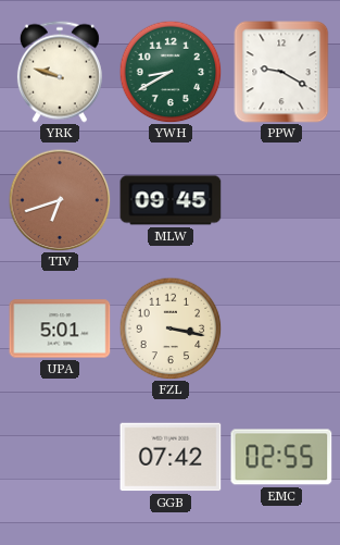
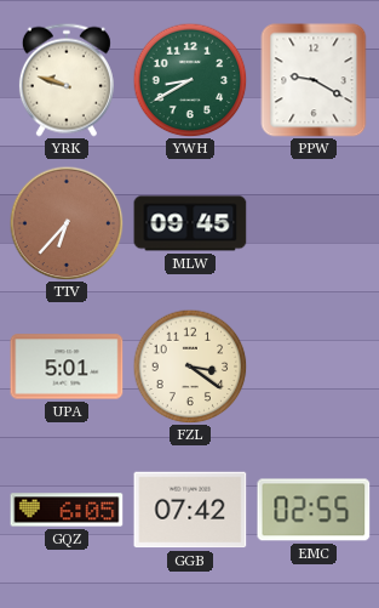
TTV: 6:42 -> 6:37 (67, 223)
FZL: 3:17 -> 3:21 (190, 366)
GQZ: none -> 6:05 (67, 510)
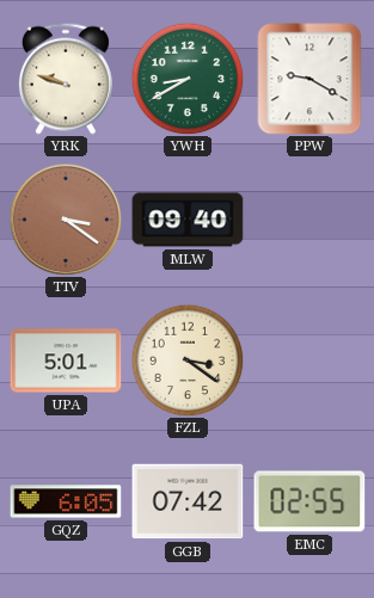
TTV: 6:37 -> 3:21 (66, 220)
MLW: 09:45 -> 09:40 (188, 220)
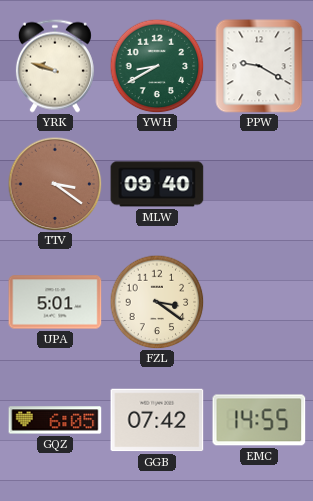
EMC: 02:55 -> 14:55 (259, 420)
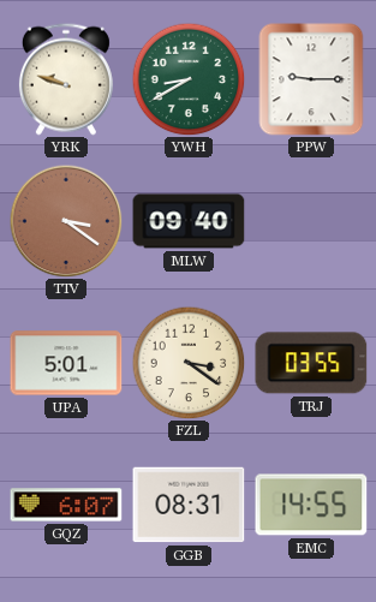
PPW: 9:20 -> 9:15 (311, 79)
TRJ: none -> 03:55 (311, 363)
GQZ: 6:05 -> 6:07 (66, 505)
GGB: 07:42 -> 08:31 (189, 505)
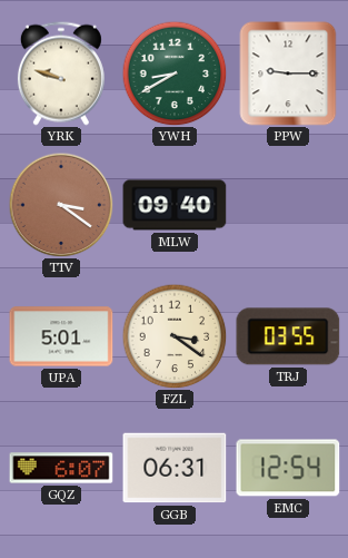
GGB: 08:31 -> 06:31 (175, 468)
EMC: 14:55 -> 12:54 (288, 468)
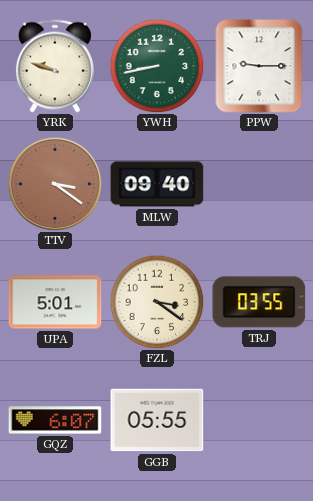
YWH: 8:40 -> 8:43 (157, 66)
GGB: 06:31 -> 05:55 (157, 420)
EMC: 12:54 -> none (288, 468)
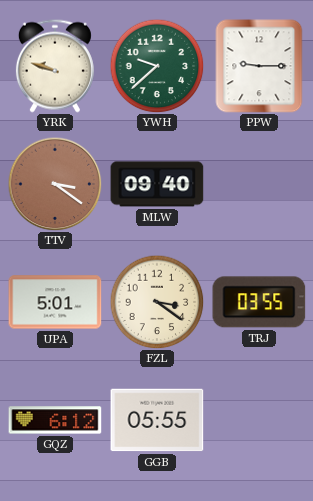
YWH: 8:43 -> 9:38 (157, 66)
GQZ: 6:07 -> 6:12 (55, 420)
